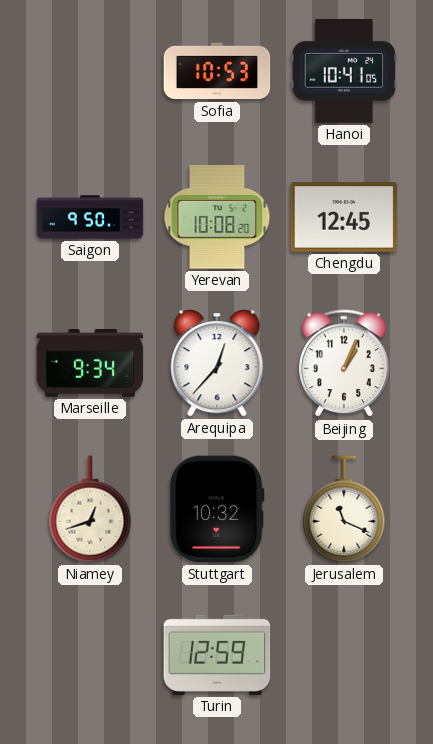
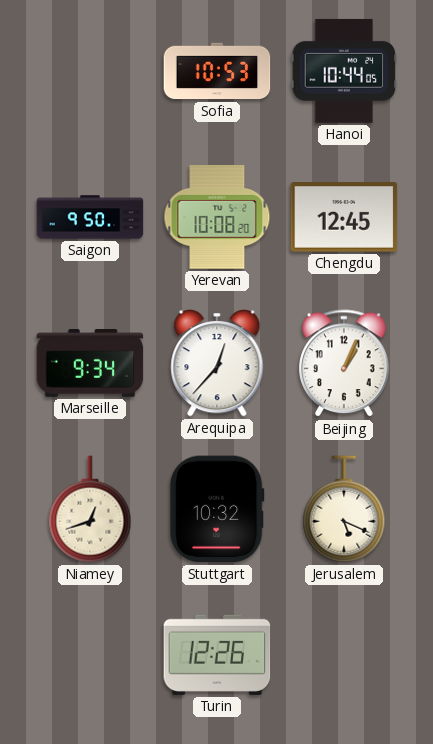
Hanoi: 10:41 -> 10:44 (344, 71)
Jerusalem: 11:19 -> 5:19 (344, 509)
Turin: 12:59 -> 12:26 (217, 655)
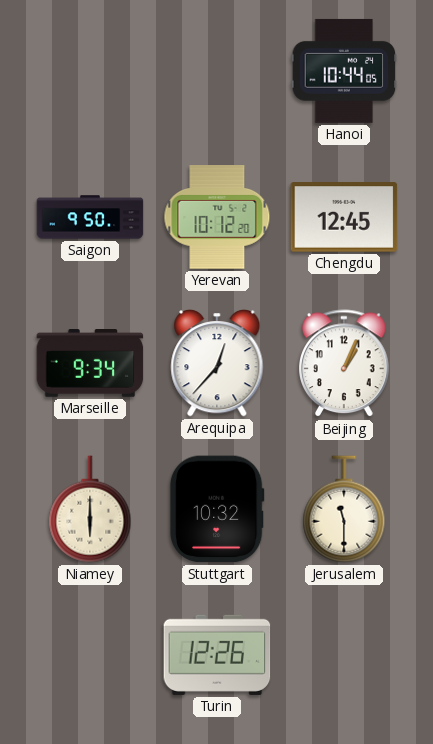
Sofia: 10:53 -> none (217, 71)
Yerevan: 10:08 -> 10:12 (217, 217)
Niamey: 12:42 -> 6:00 (90, 509)
Jerusalem: 5:19 -> 11:30 (344, 509)
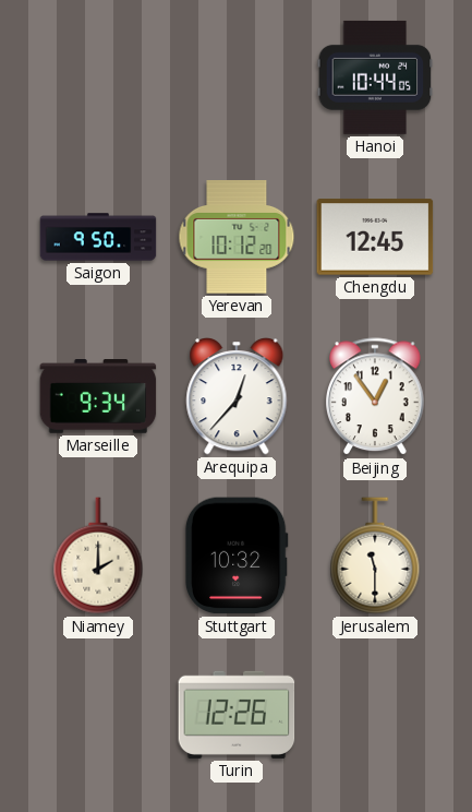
Beijing: 1:04 -> 12:54 (376, 397)
Niamey: 6:00 -> 2:00 (98, 556)
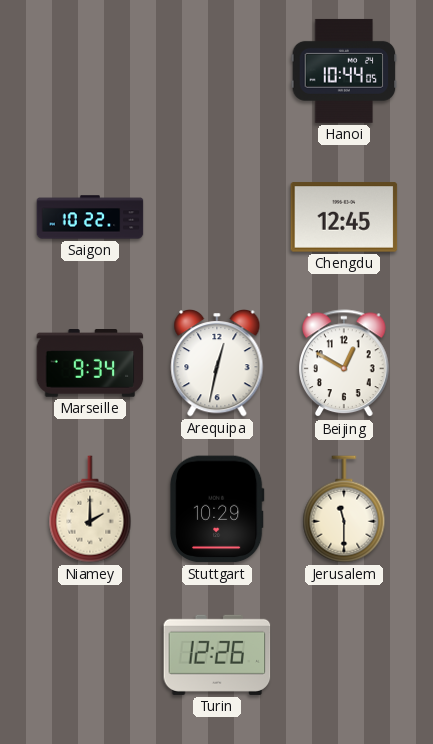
Saigon: 9:50 -> 10:22 (90, 217)
Yerevan: 10:12 -> none (237, 237)
Arequipa: 12:37 -> 12:32 (217, 364)
Beijing: 12:54 -> 12:50 (345, 364)
Stuttgart: 10:32 -> 10:29 (217, 509)
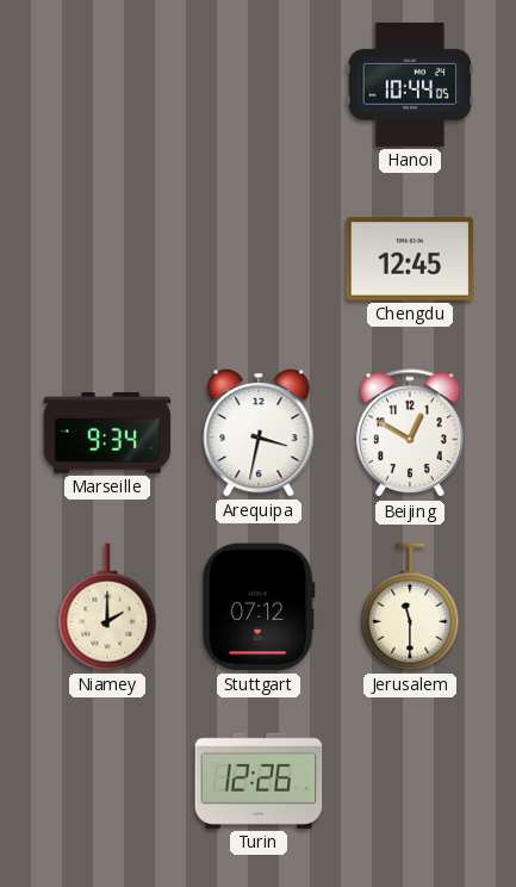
Saigon: 10:22 -> none (90, 217)
Arequipa: 12:32 -> 3:32 (259, 434)
Stuttgart: 10:29 -> 07:12 (259, 607)
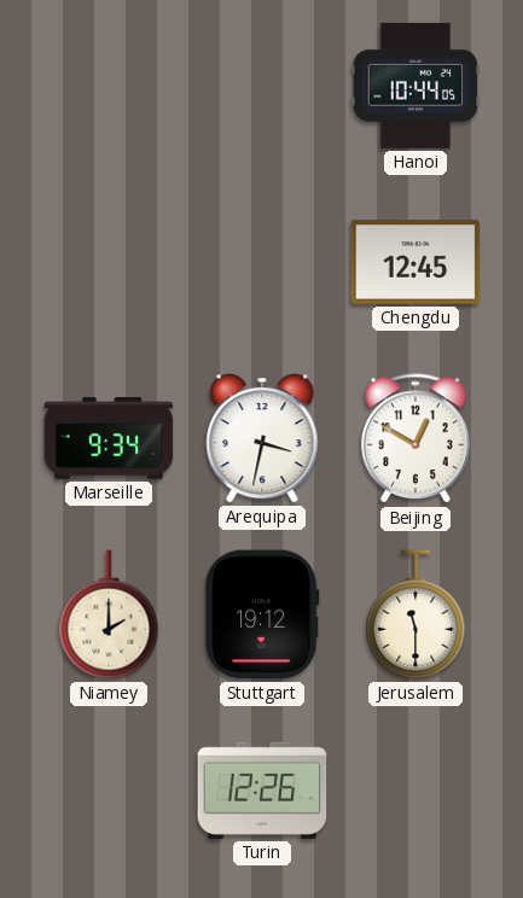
Stuttgart: 07:12 -> 19:12 (262, 614)
